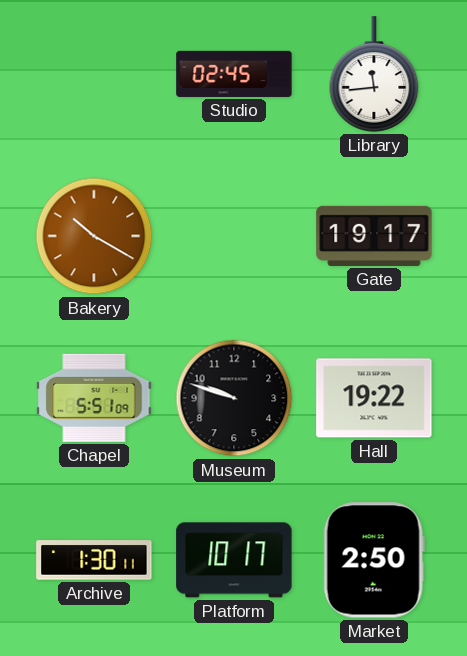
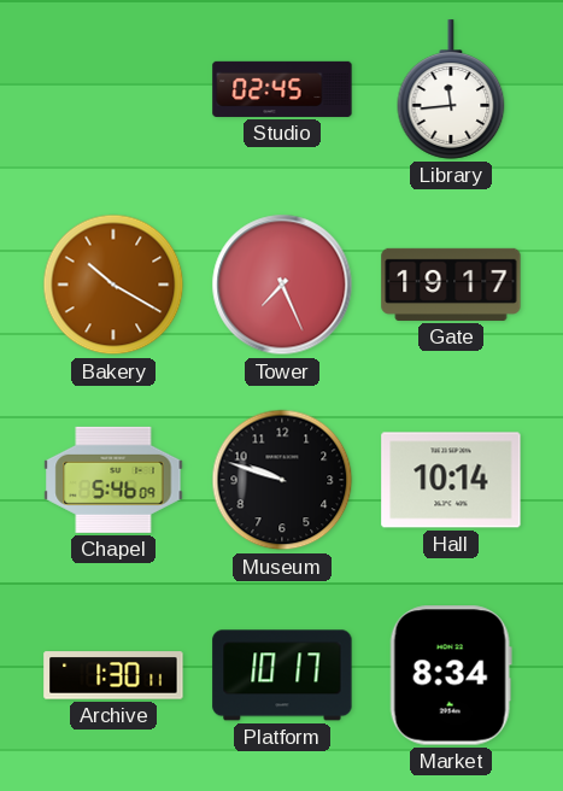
Tower: none -> 7:26 (282, 285)
Chapel: 5:51 -> 5:46 (113, 480)
Hall: 19:22 -> 10:14 (451, 480)
Market: 2:50 -> 8:34 (451, 675)
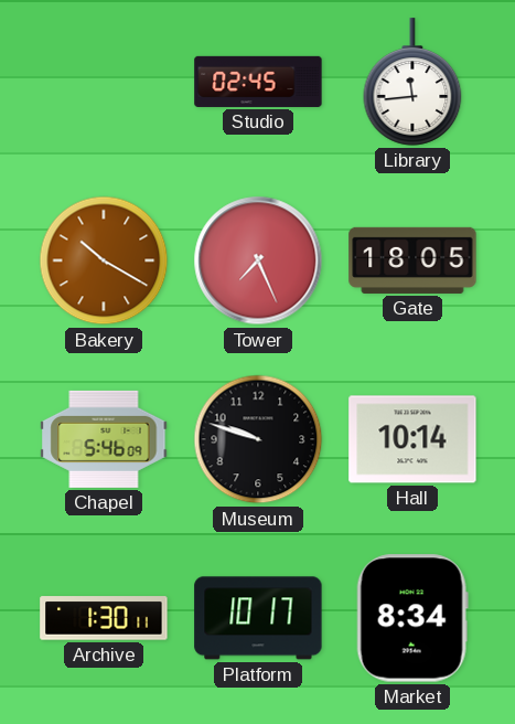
Gate: 19:17 -> 18:05 (412, 260)
